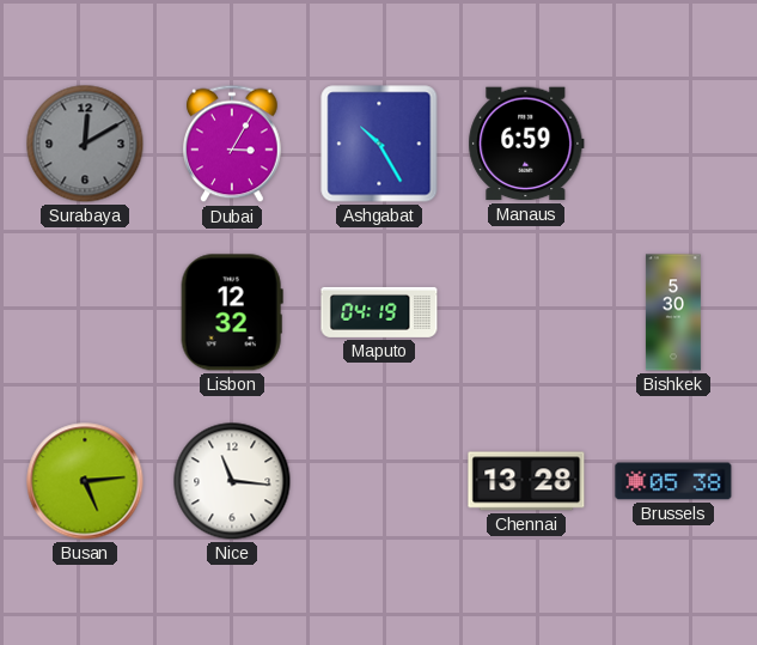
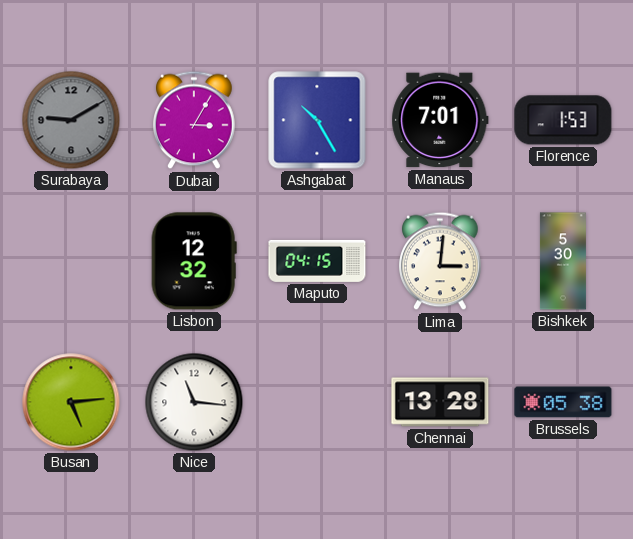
Surabaya: 12:10 -> 9:10 (71, 120)
Manaus: 6:59 -> 7:01 (440, 120)
Florence: none -> 1:53 (563, 120)
Maputo: 04:19 -> 04:15 (317, 261)
Lima: none -> 3:01 (441, 261)
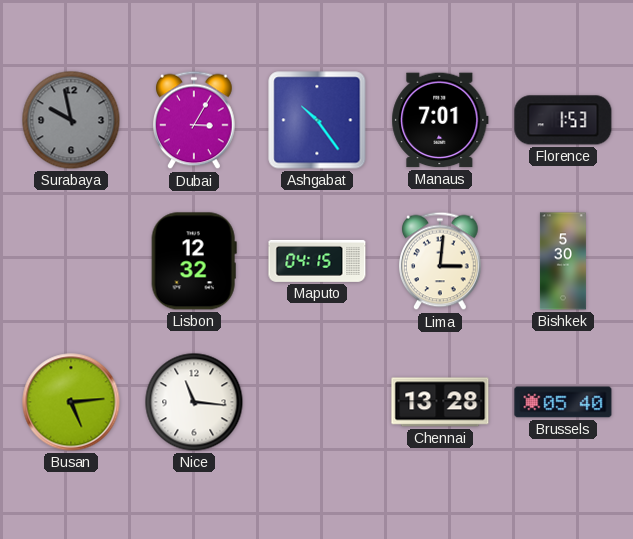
Surabaya: 9:10 -> 9:58 (71, 120)
Ashgabat: 10:25 -> 10:24 (317, 120)
Brussels: 05:38 -> 05:40 (563, 402)
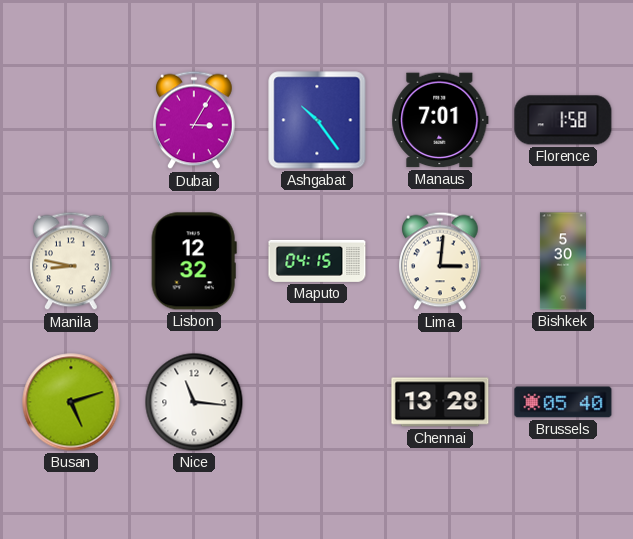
Surabaya: 9:58 -> none (71, 120)
Florence: 1:53 -> 1:58 (563, 120)
Manila: none -> 8:47 (72, 261)
Busan: 5:14 -> 5:12 (71, 402)
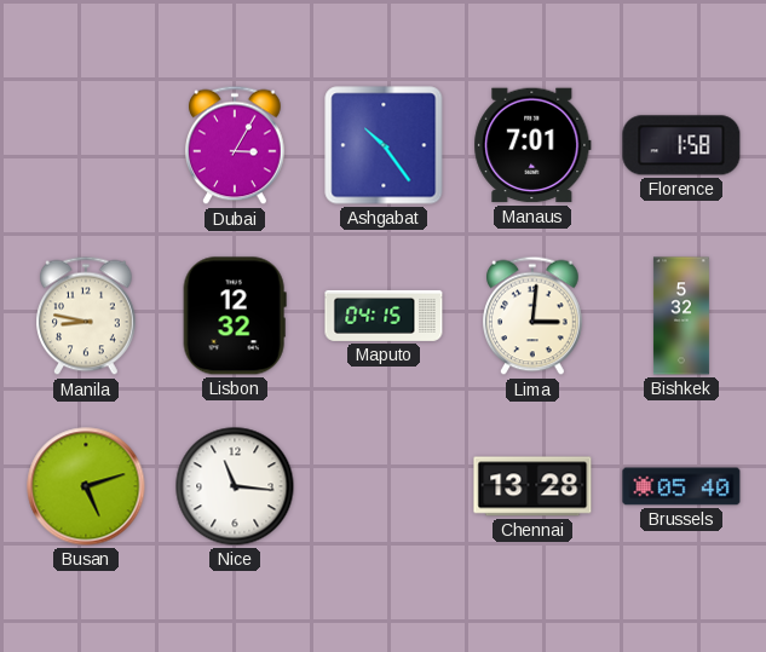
Bishkek: 5:30 -> 5:32 (681, 316)
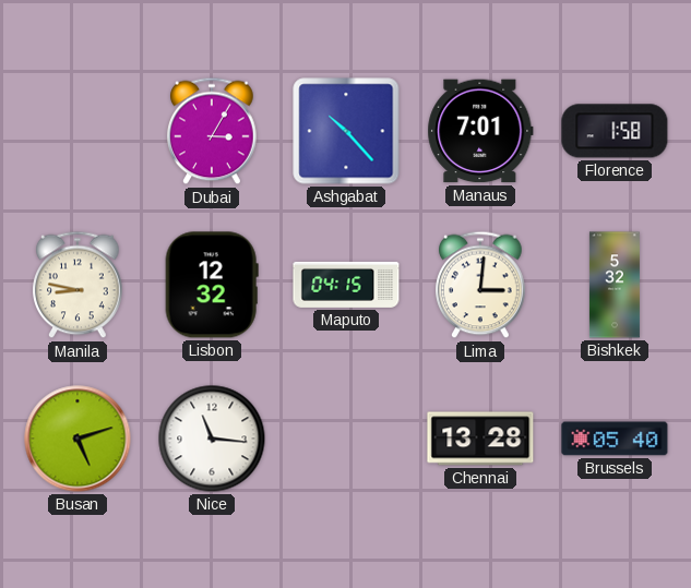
Ashgabat: 10:24 -> 10:23 (346, 131)
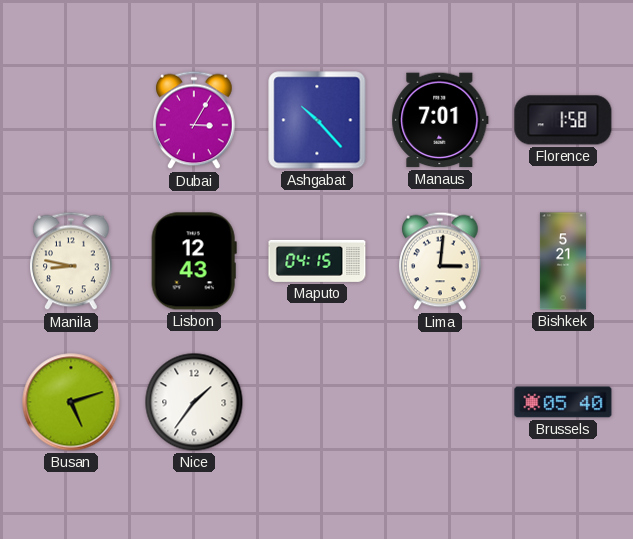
Lisbon: 12:32 -> 12:43 (194, 261)
Bishkek: 5:32 -> 5:21 (563, 261)
Nice: 11:16 -> 1:36 (194, 402)
Chennai: 13:28 -> none (480, 439)
